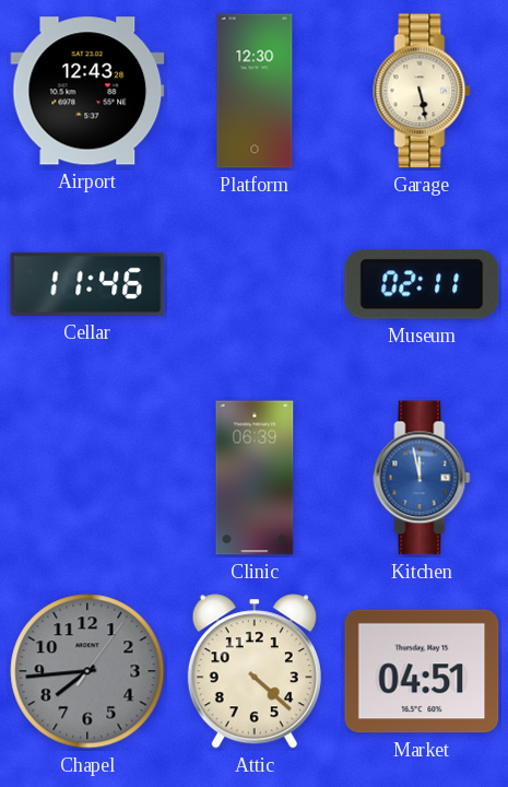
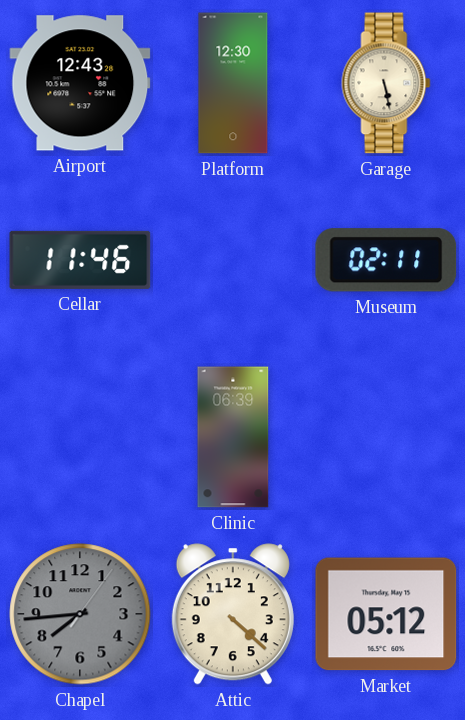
Kitchen: 11:58 -> none (422, 478)
Market: 04:51 -> 05:12 (386, 614)
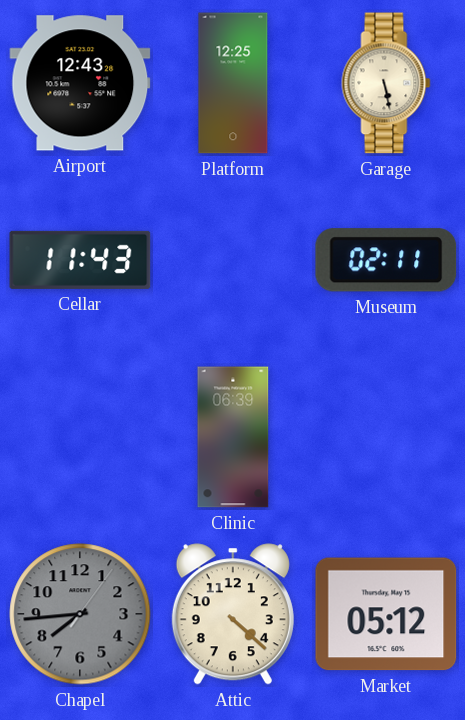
Platform: 12:30 -> 12:25 (233, 83)
Cellar: 11:46 -> 11:43 (80, 260)
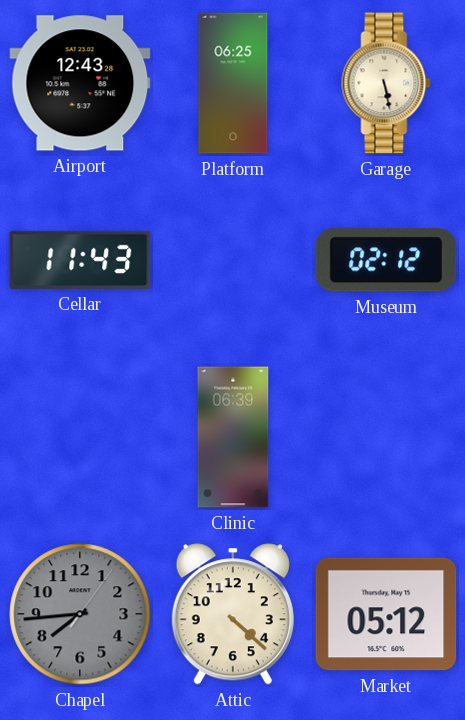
Platform: 12:25 -> 06:25 (233, 83)
Museum: 02:11 -> 02:12 (386, 260)
